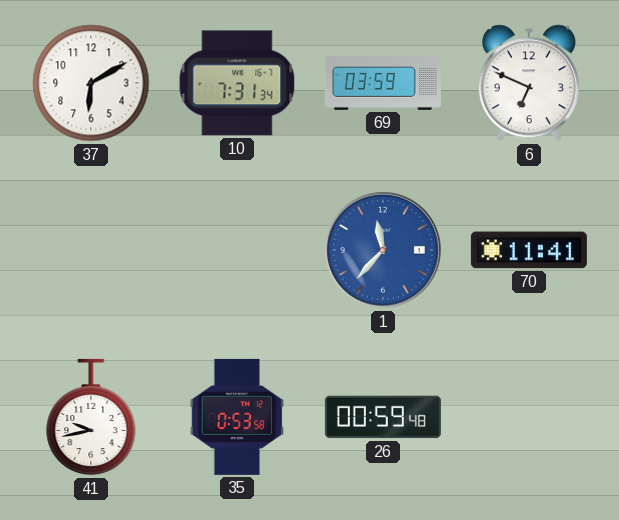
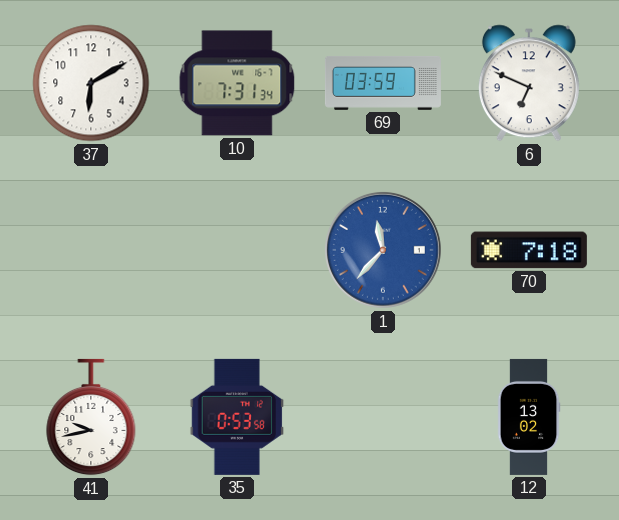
70: 11:41 -> 7:18 (529, 250)
26: 00:59 -> none (383, 417)
12: none -> 13:02 (529, 417)
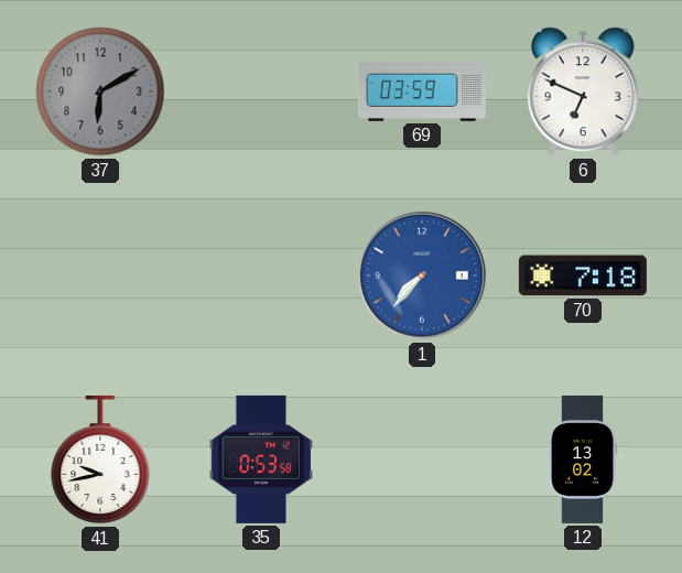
37 dial: white -> grey (100, 91)
10: 7:31 -> none (237, 83)
1: 11:37 -> 7:37 (422, 275)
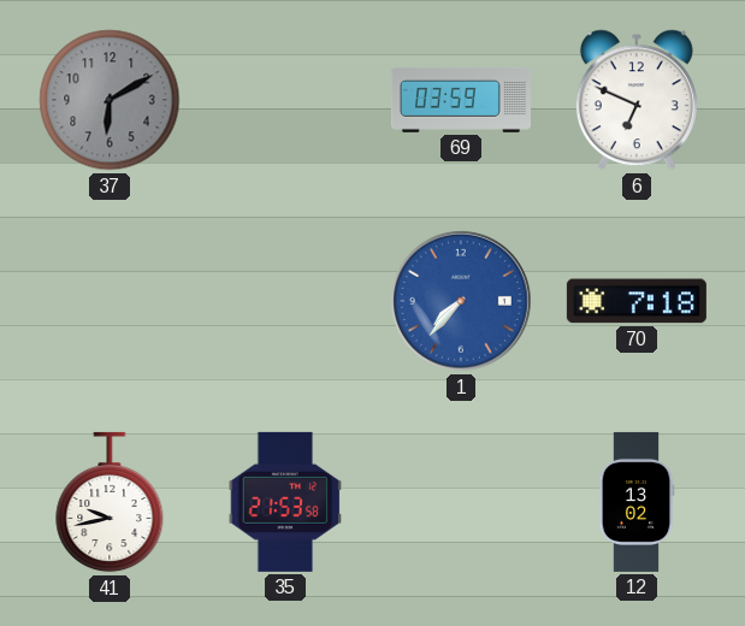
35: 0:53 -> 21:53 (285, 502)
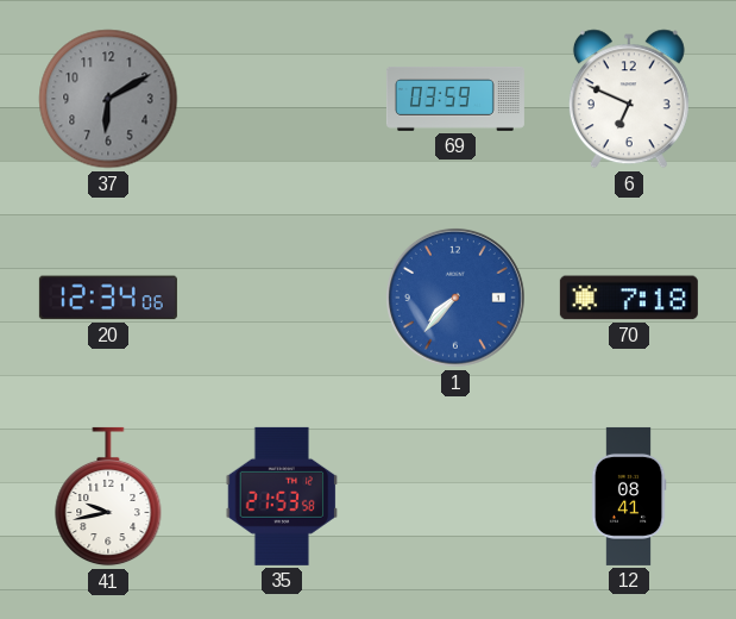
20: none -> 12:34 (108, 298)
12: 13:02 -> 08:41 (629, 496)
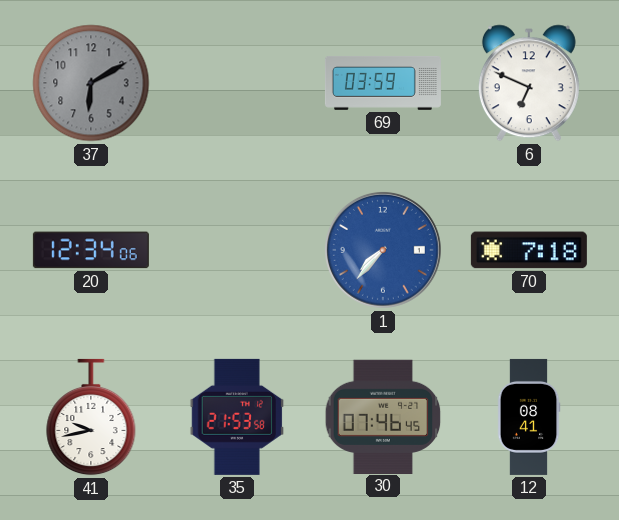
30: none -> 07:46 (383, 416)
